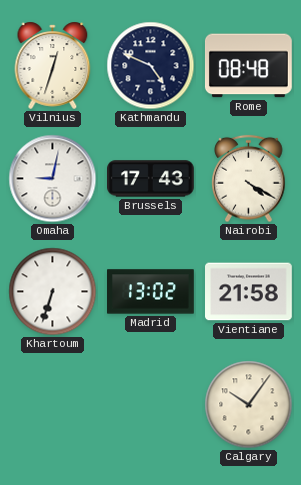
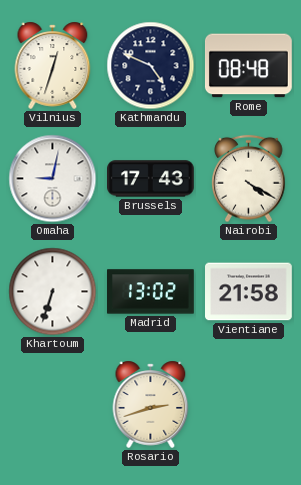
Rosario: none -> 2:42 (151, 404)
Calgary: 10:06 -> none (249, 405)
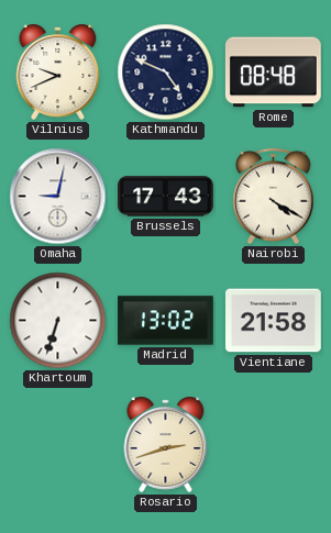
Vilnius: 12:33 -> 9:41 (58, 71)
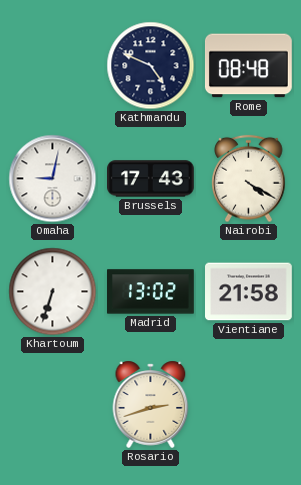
Vilnius: 9:41 -> none (58, 71)
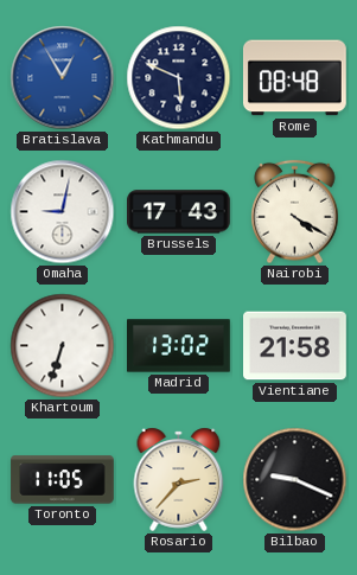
Bratislava: none -> 12:55 (63, 78)
Kathmandu: 4:49 -> 5:49 (179, 78)
Toronto: none -> 11:05 (63, 480)
Rosario: 2:42 -> 2:37 (179, 479)
Bilbao: none -> 9:19 (295, 480)
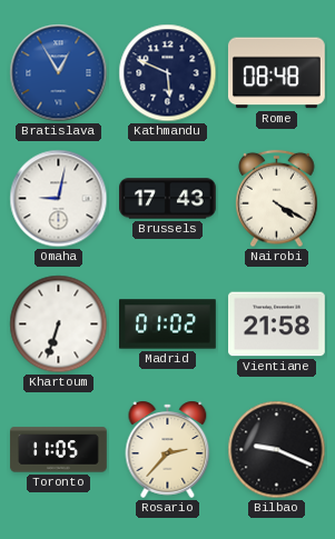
Madrid: 13:02 -> 01:02 (168, 325)
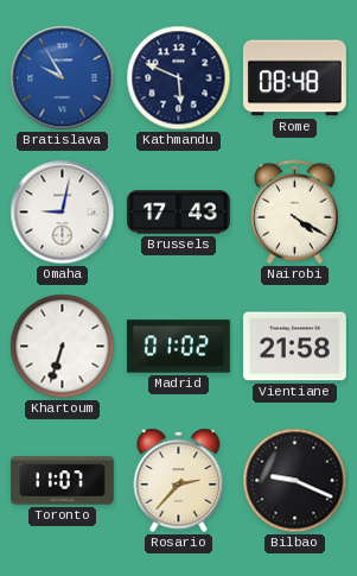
Bratislava: 12:55 -> 9:55 (63, 78)
Toronto: 11:05 -> 11:07 (63, 481)
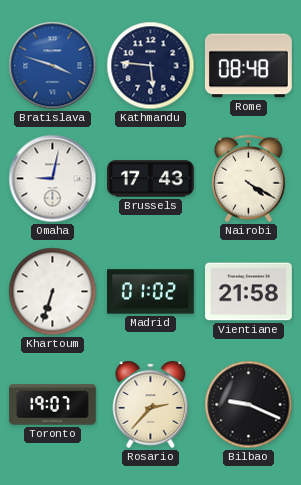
Bratislava: 9:55 -> 3:48 (53, 66)
Kathmandu: 5:49 -> 5:46 (151, 66)
Toronto: 11:07 -> 19:07 (53, 405)
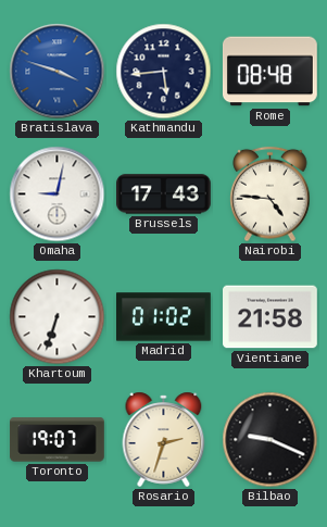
Kathmandu: 5:46 -> 5:44 (164, 72)
Nairobi: 4:20 -> 4:46 (271, 195)
Rosario: 2:37 -> 2:33 (164, 439)
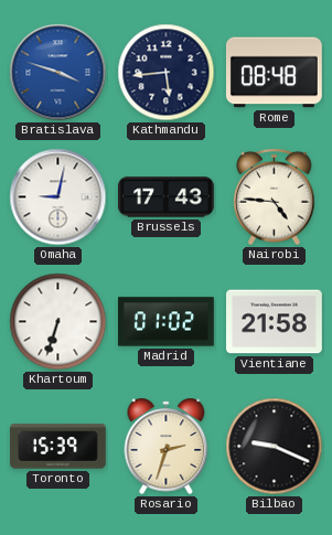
Toronto: 19:07 -> 15:39 (58, 447)
